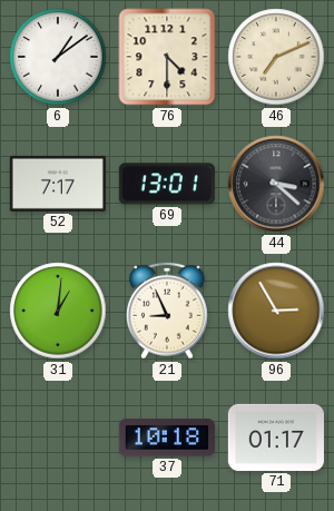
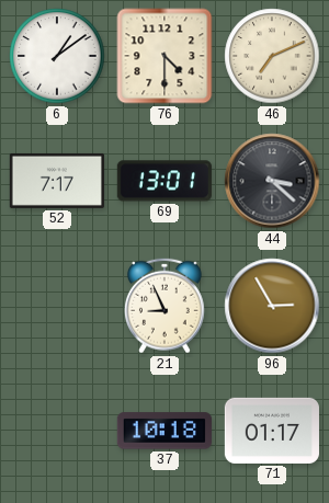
31: 1:01 -> none (58, 311)
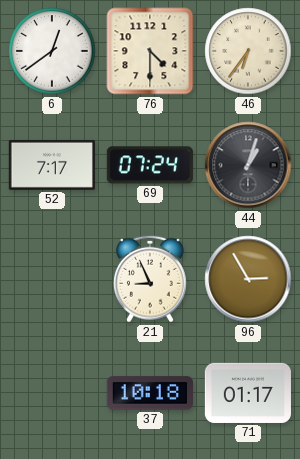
6: 1:09 -> 12:39 (52, 51)
46: 7:11 -> 6:36 (248, 51)
69: 13:01 -> 07:24 (150, 165)
44: 3:22 -> 1:03 (248, 165)
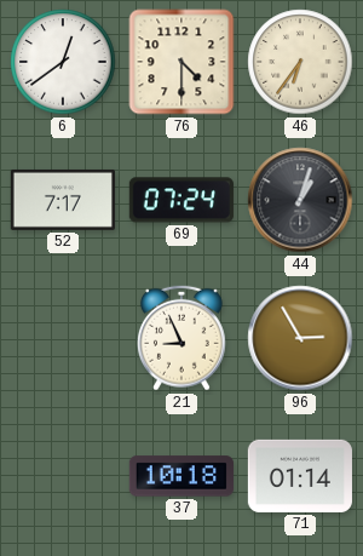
71: 01:17 -> 01:14 (299, 476)
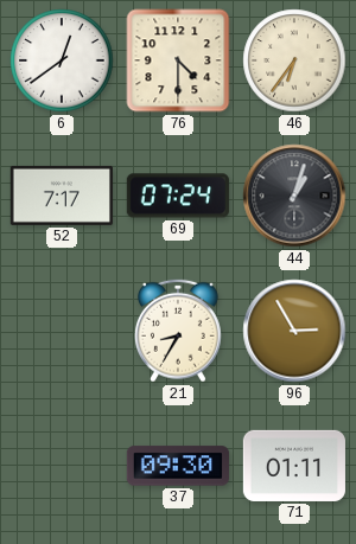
21: 8:56 -> 8:35 (179, 331)
37: 10:18 -> 09:30 (178, 466)
71: 01:14 -> 01:11 (293, 466)
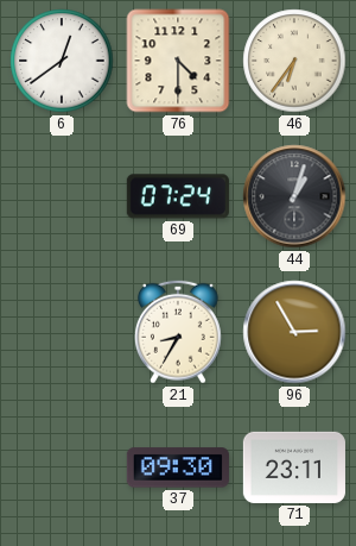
52: 7:17 -> none (62, 196)
71: 01:11 -> 23:11 (293, 467)
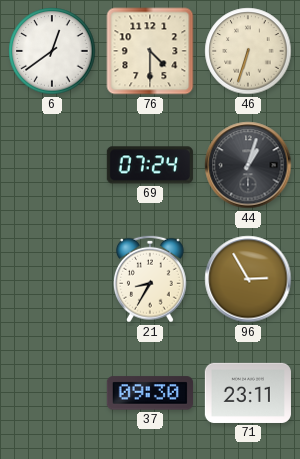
46: 6:36 -> 6:33 (248, 51)
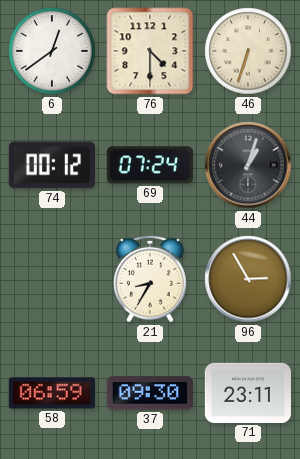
74: none -> 00:12 (52, 165)
58: none -> 06:59 (52, 393)
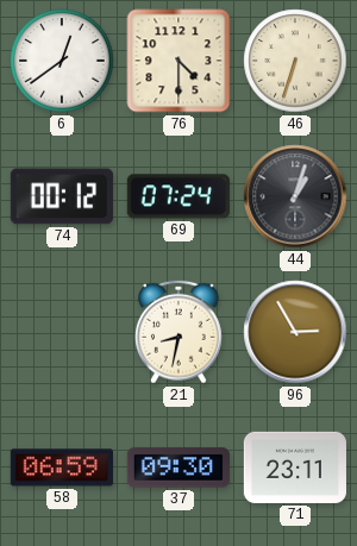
21: 8:35 -> 8:32 (180, 332)
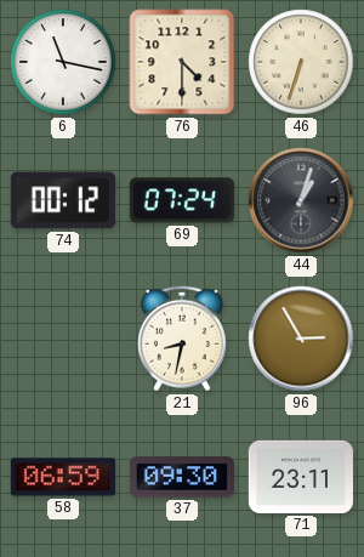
6: 12:39 -> 11:17 (63, 62)
